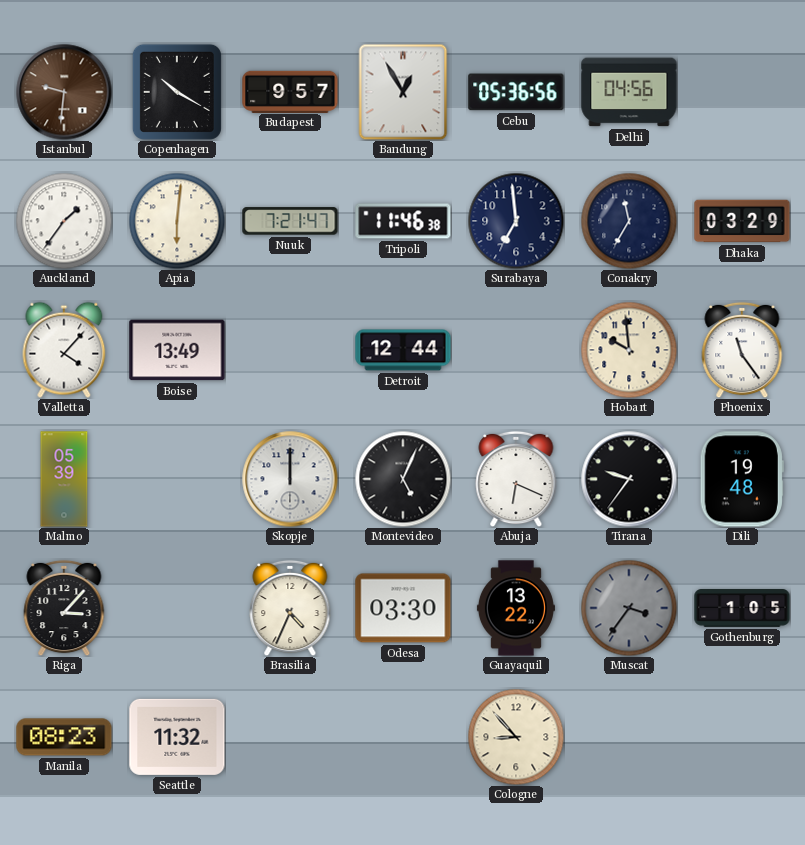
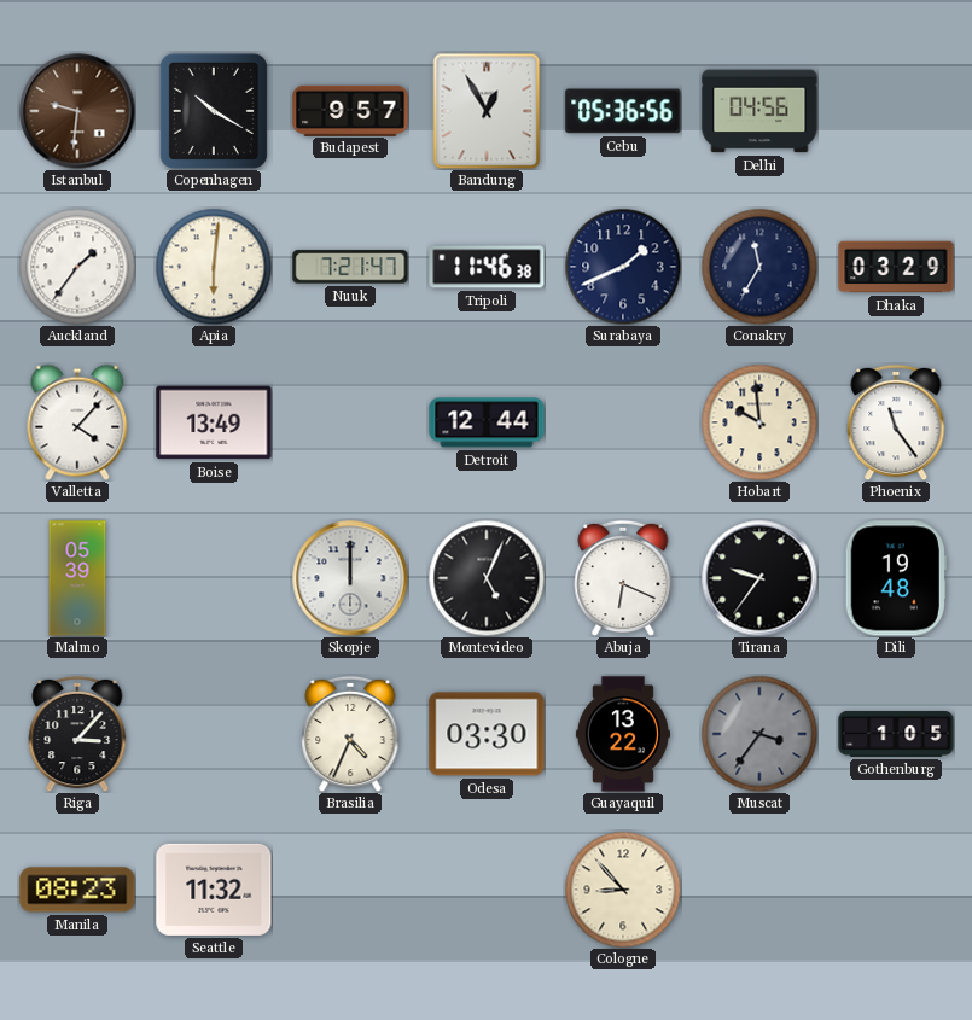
Surabaya: 6:59 -> 1:41 (623, 267)
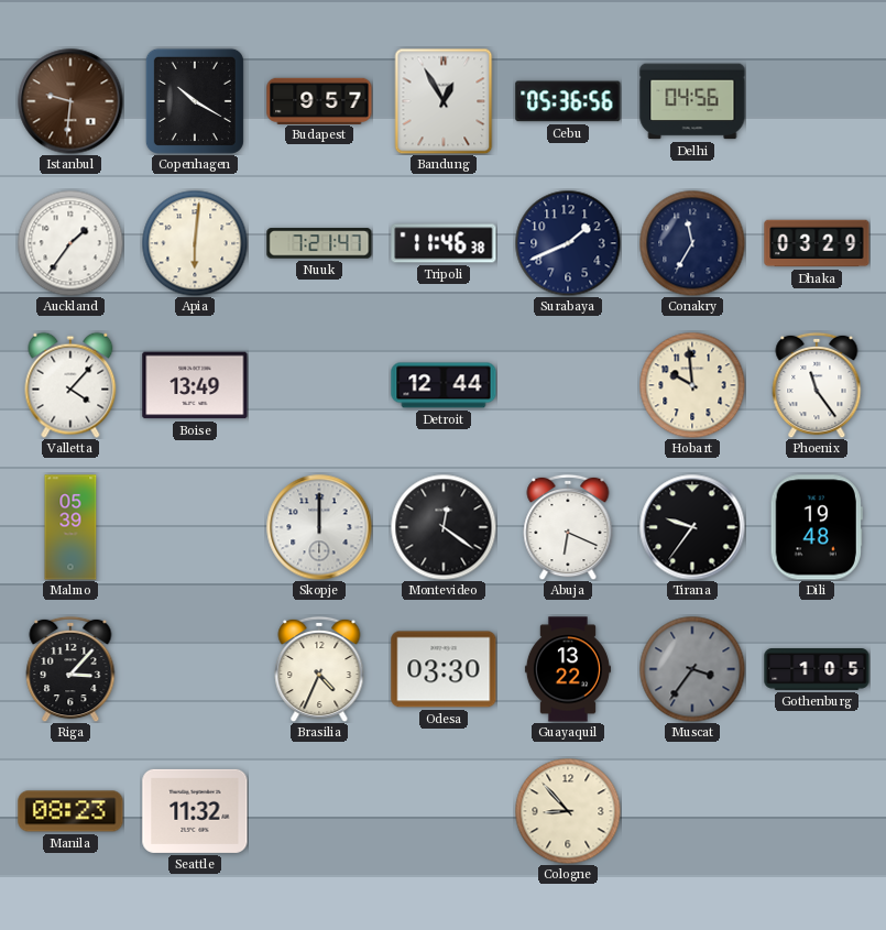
Montevideo: 5:04 -> 12:21 (444, 527)
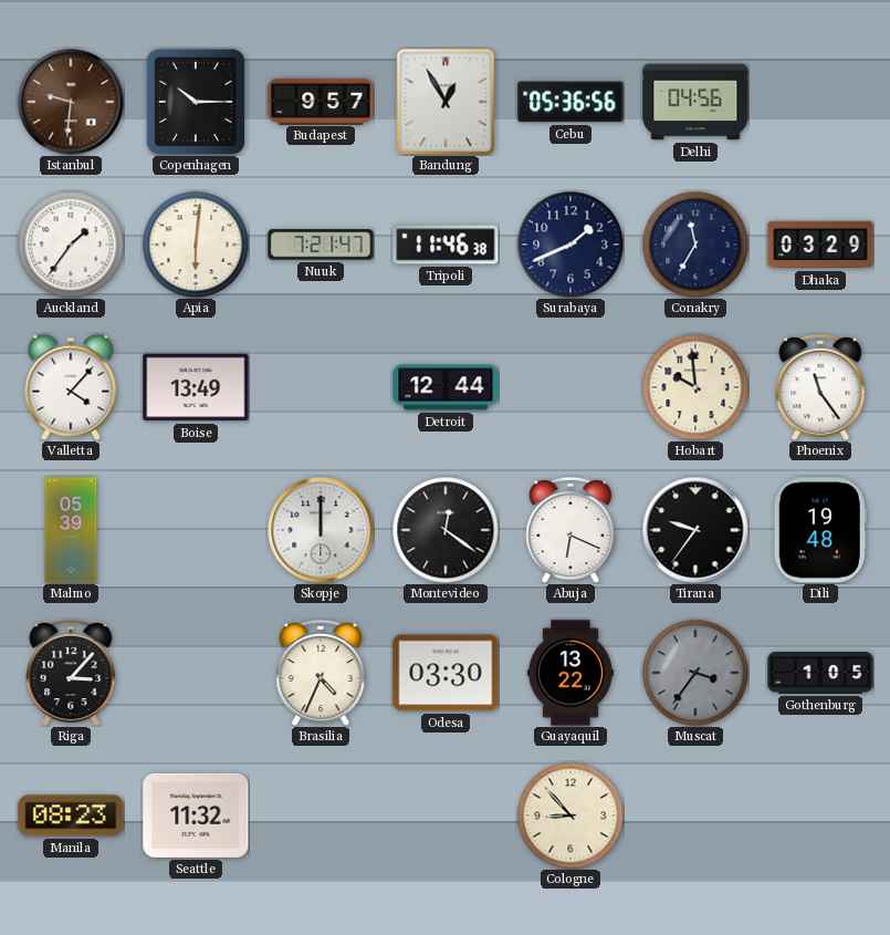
Copenhagen: 10:20 -> 10:15 (196, 102)
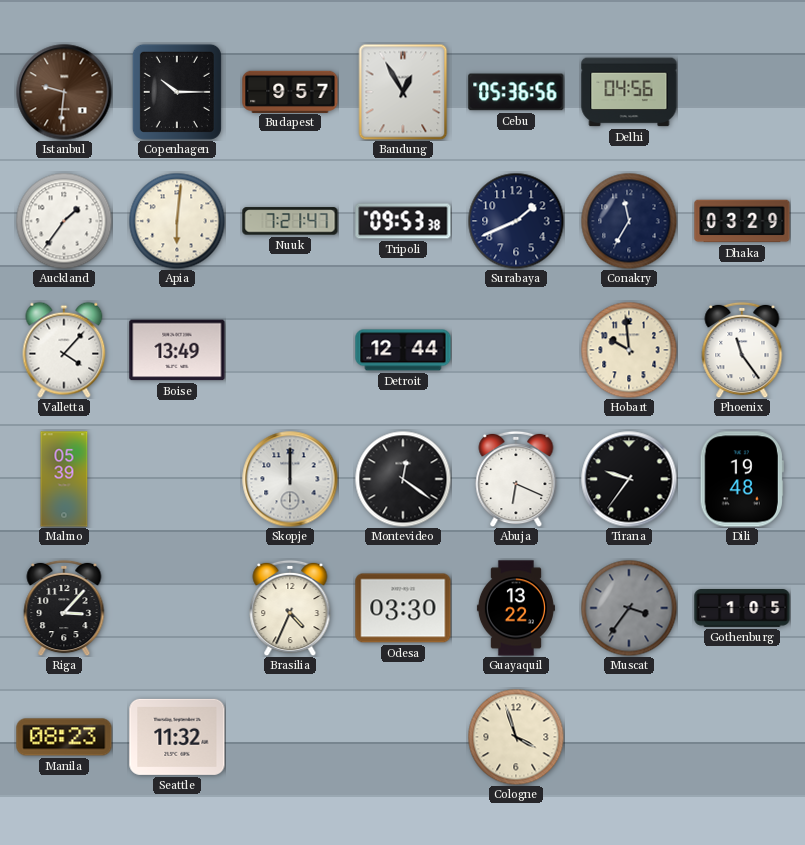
Tripoli: 11:46 -> 09:53 (403, 221)
Cologne: 8:53 -> 3:57 (516, 737)
